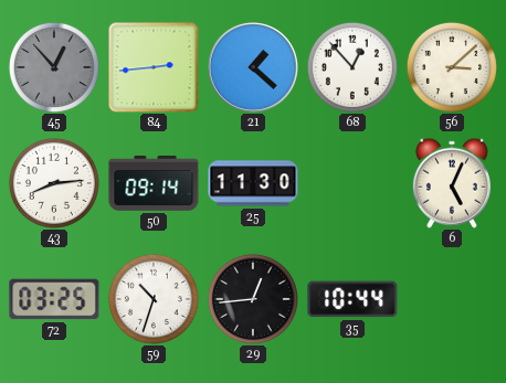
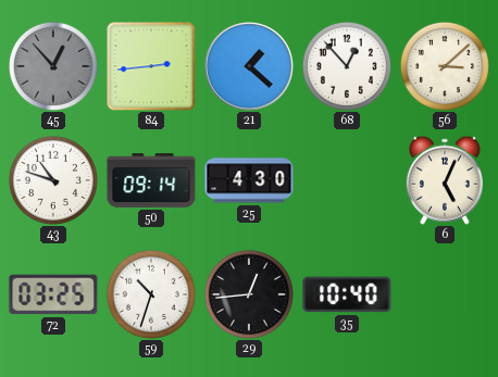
43: 8:14 -> 10:48 (53, 180)
25: 11:30 -> 4:30 (249, 180)
35: 10:44 -> 10:40 (347, 294)
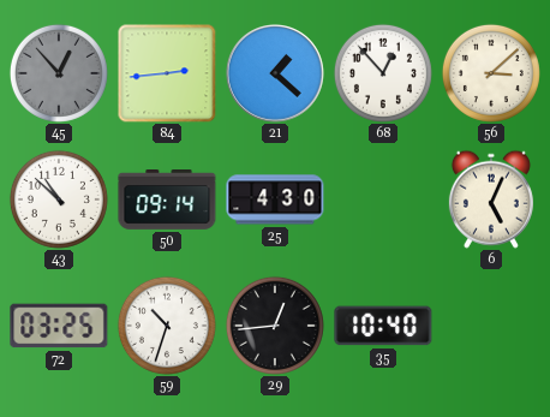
43: 10:48 -> 10:52 (59, 199)
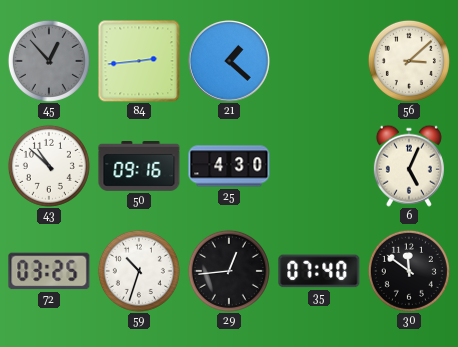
68: 12:53 -> none (383, 73)
50: 09:14 -> 09:16 (139, 167)
35: 10:40 -> 07:40 (319, 271)
30: none -> 11:51 (409, 271)
